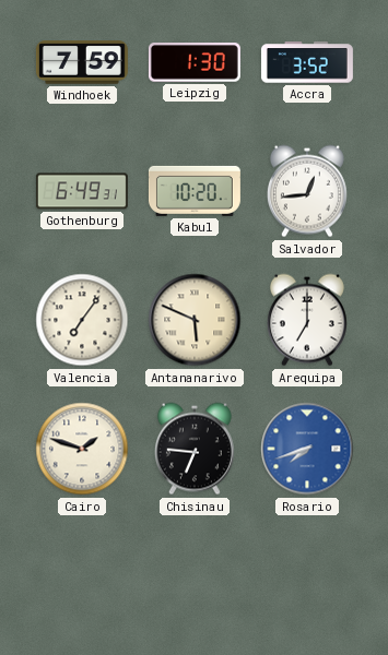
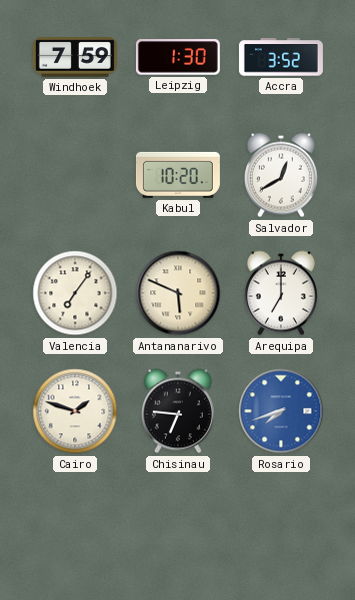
Gothenburg: 6:49 -> none (82, 191)
Salvador: 12:44 -> 12:40 (281, 175)
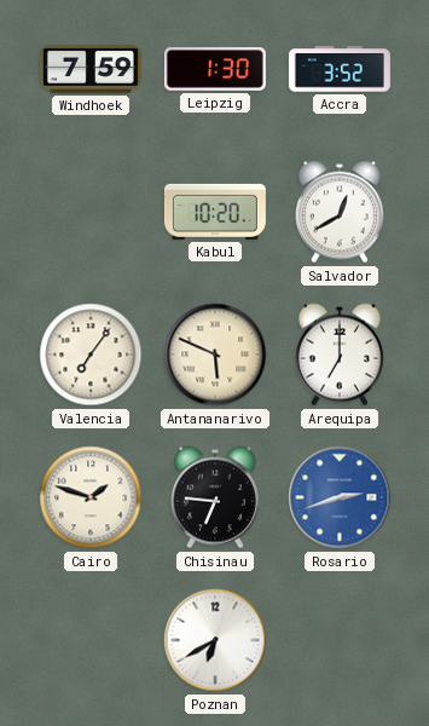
Rosario: 7:42 -> 2:42 (340, 497)
Poznan: none -> 6:40 (215, 640)
